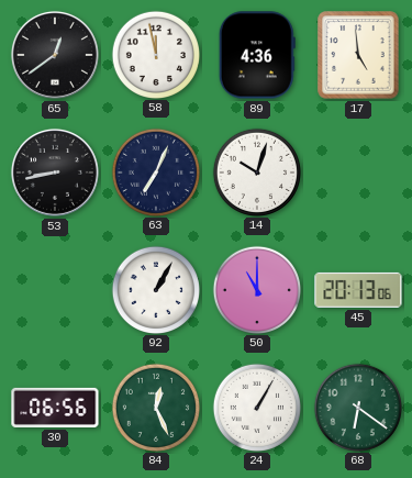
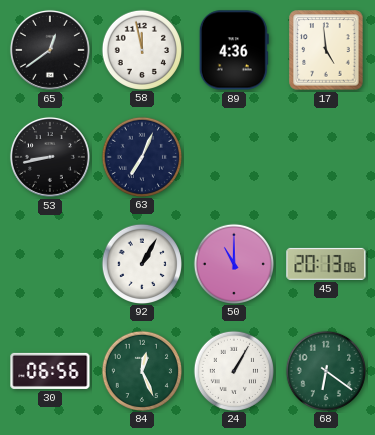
14: 10:03 -> none (256, 171)
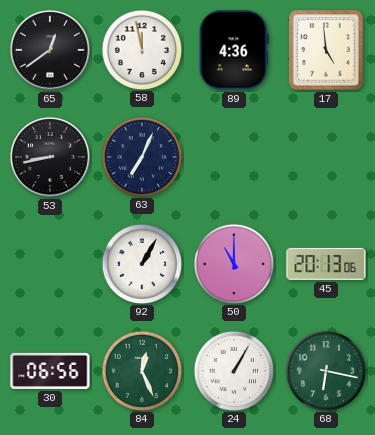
68: 6:21 -> 6:17 (325, 370)
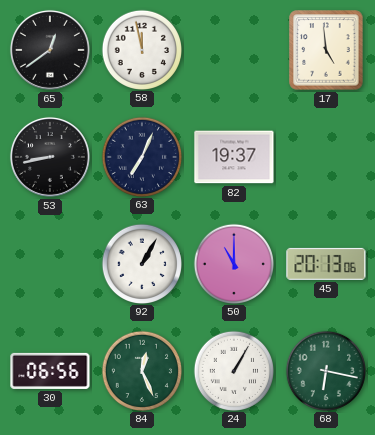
89: 4:36 -> none (234, 50)
82: none -> 19:37 (234, 157)
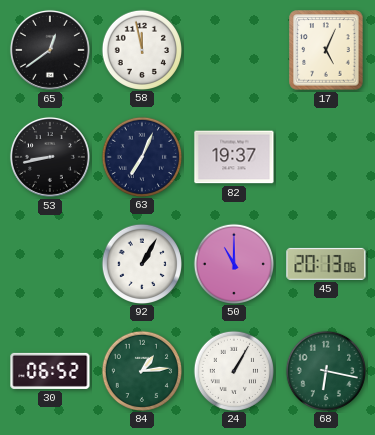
17: 4:59 -> 5:04 (326, 50)
30: 06:56 -> 06:52 (50, 371)
84: 12:26 -> 1:14 (141, 370)
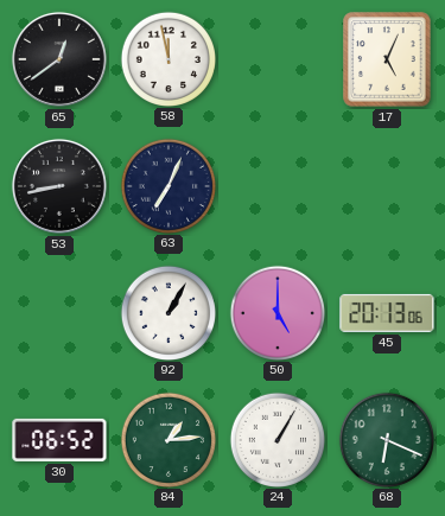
82: 19:37 -> none (234, 157)
50: 11:00 -> 5:00 (276, 312)
68: 6:17 -> 6:19 (386, 439)
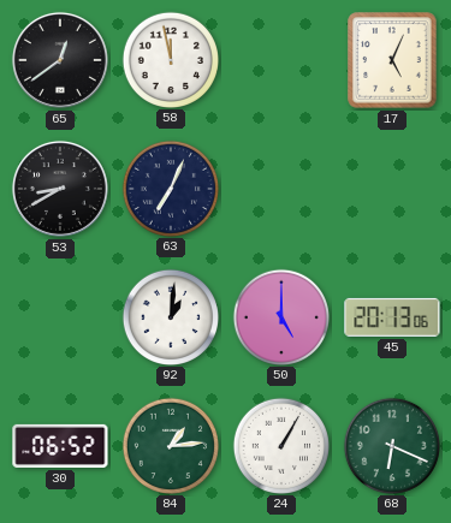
53: 8:43 -> 8:40 (60, 189)
92: 1:05 -> 1:01 (170, 316)
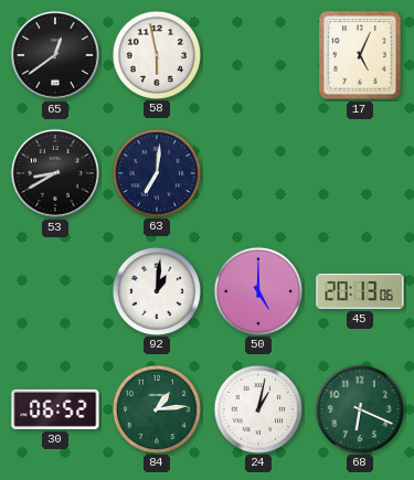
58: 11:58 -> 5:58 (156, 54)
63: 7:04 -> 7:01 (156, 172)
24: 1:05 -> 1:02 (257, 408)
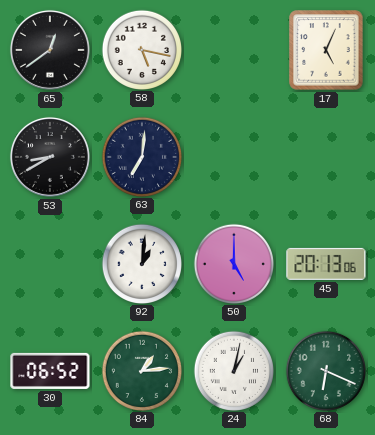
58: 5:58 -> 5:17 (141, 49)
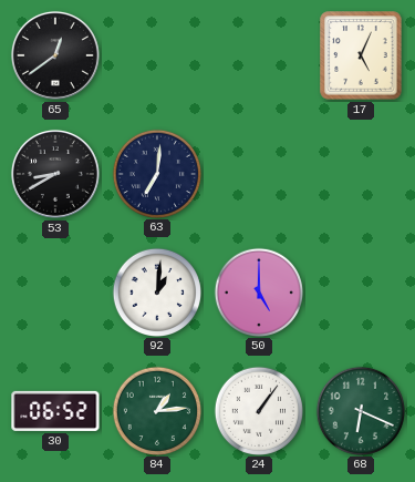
58: 5:17 -> none (141, 49)
45: 20:13 -> none (326, 264)
24: 1:02 -> 1:06 (258, 410)
